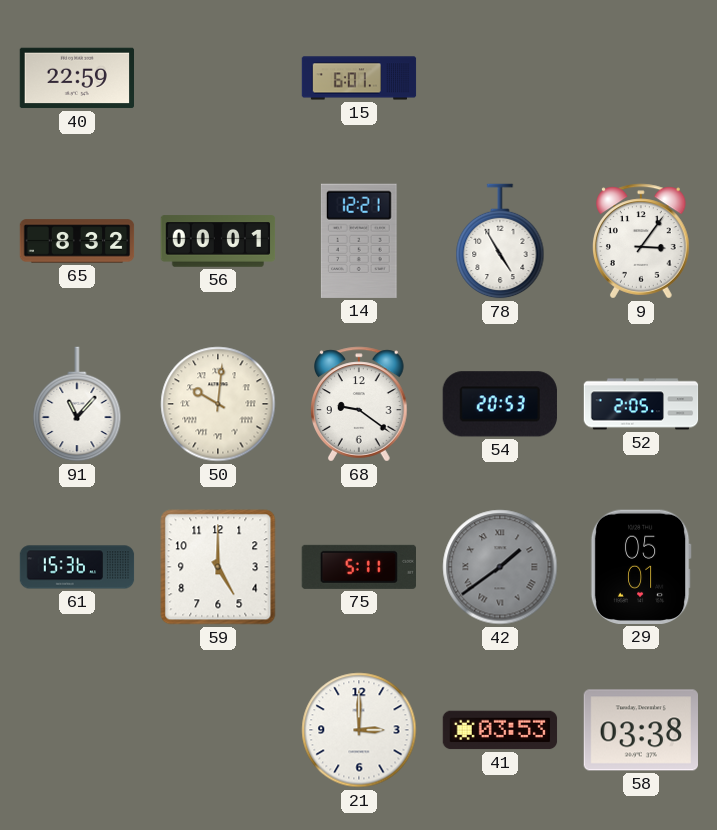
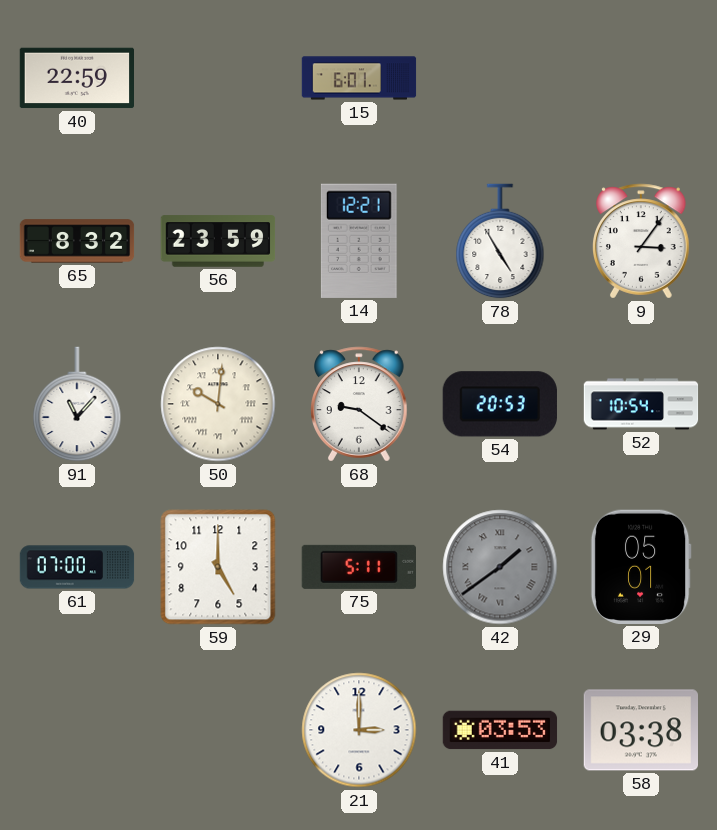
56: 00:01 -> 23:59 (218, 241)
52: 2:05 -> 10:54 (641, 404)
61: 15:36 -> 07:00 (77, 567)
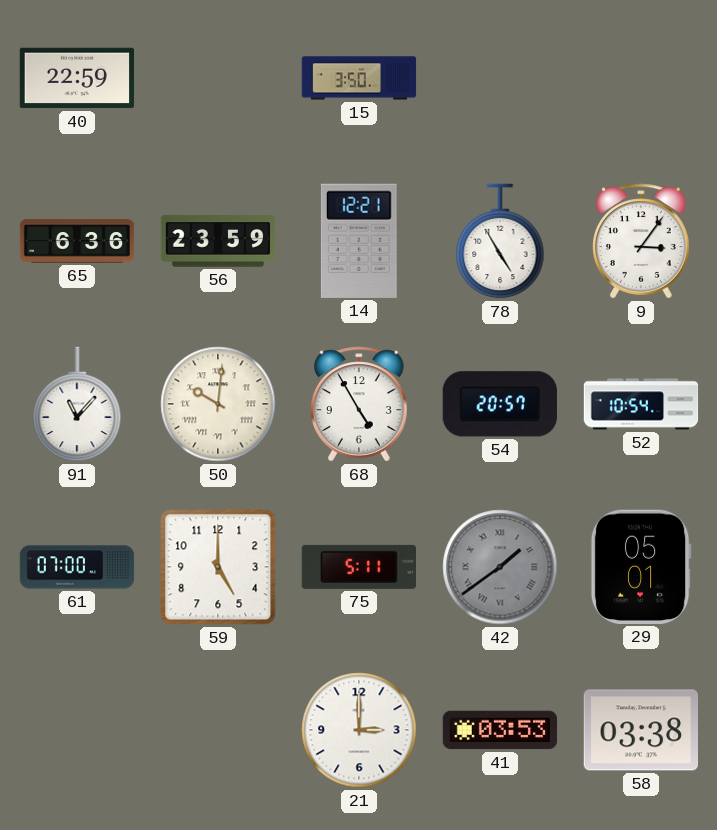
15: 6:01 -> 3:50 (359, 78)
65: 8:32 -> 6:36 (77, 241)
68: 9:21 -> 4:55 (360, 404)
54: 20:53 -> 20:57 (500, 404)
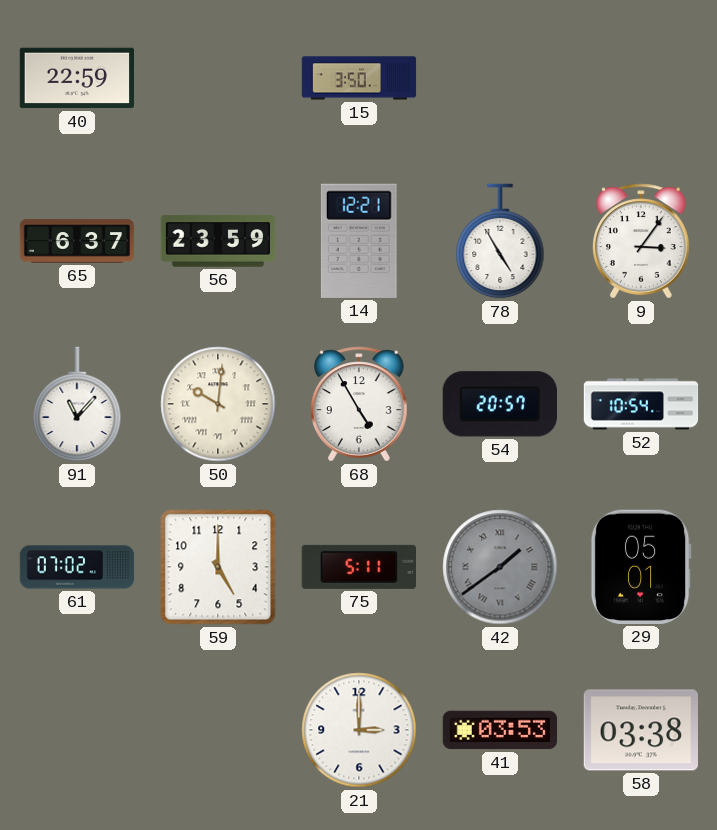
65: 6:36 -> 6:37 (77, 241)
61: 07:00 -> 07:02 (77, 567)
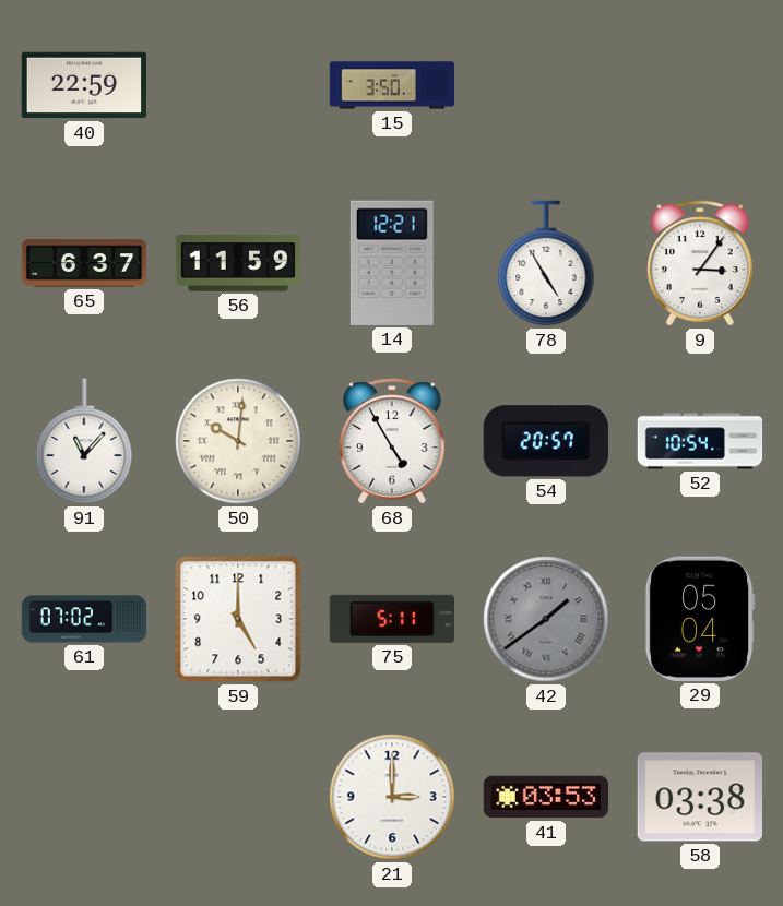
56: 23:59 -> 11:59 (238, 263)
29: 05:01 -> 05:04 (700, 619)
